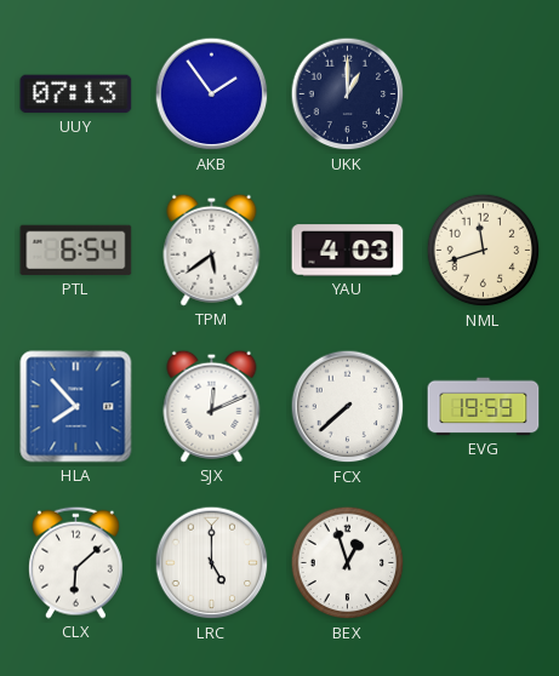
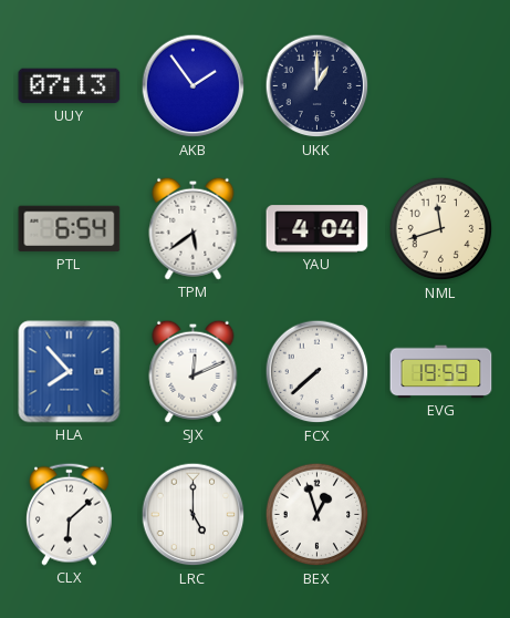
YAU: 4:03 -> 4:04 (318, 229)
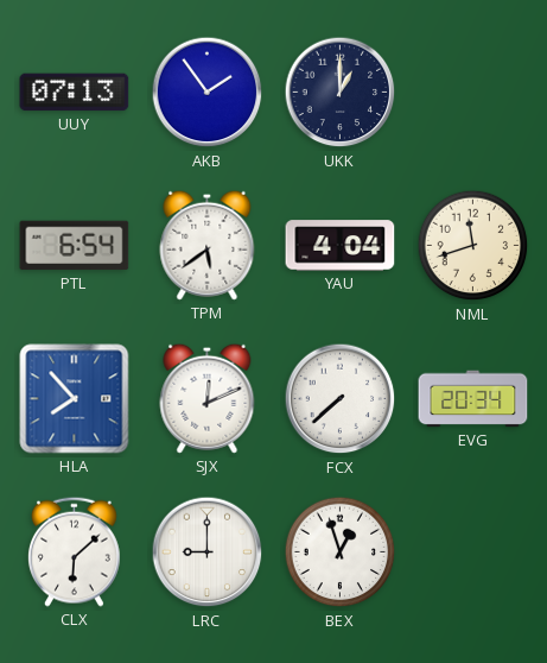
EVG: 19:59 -> 20:34 (473, 399)
LRC: 5:00 -> 9:00 (208, 552)
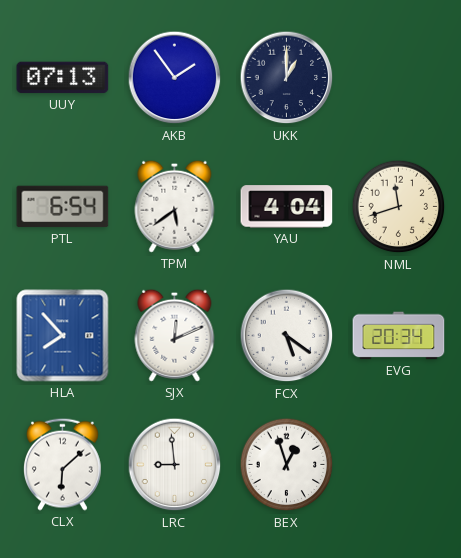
FCX: 7:38 -> 5:21 (287, 336)
LRC: 9:00 -> 8:59 (175, 465)
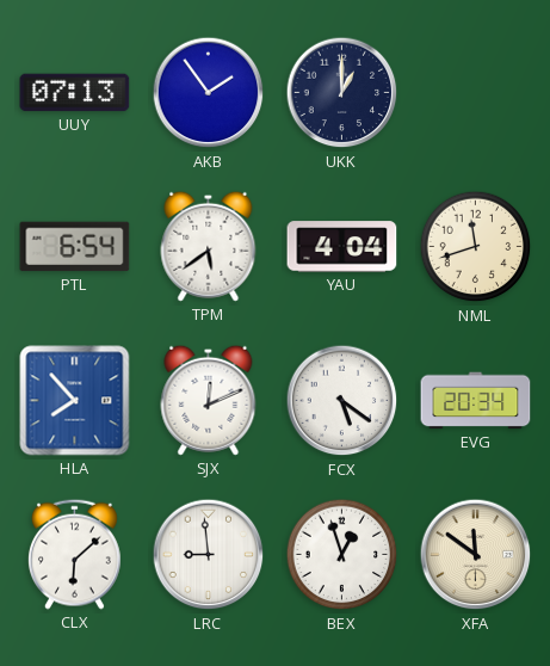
XFA: none -> 11:51 (476, 555)
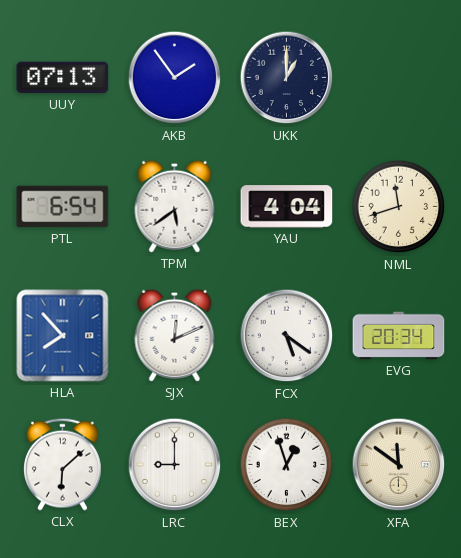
LRC: 8:59 -> 9:00 (175, 465)
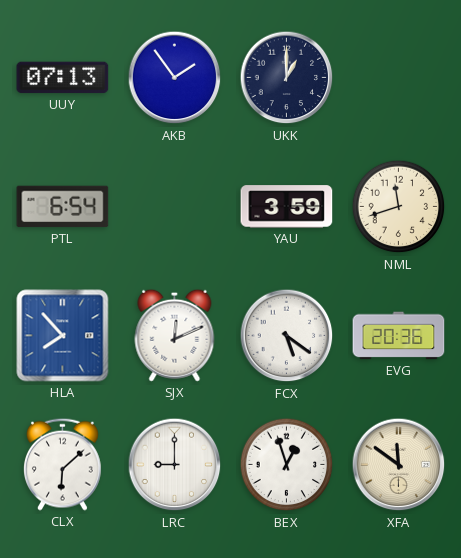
TPM: 5:39 -> none (175, 206)
YAU: 4:04 -> 3:59 (287, 207)
EVG: 20:34 -> 20:36 (399, 336)
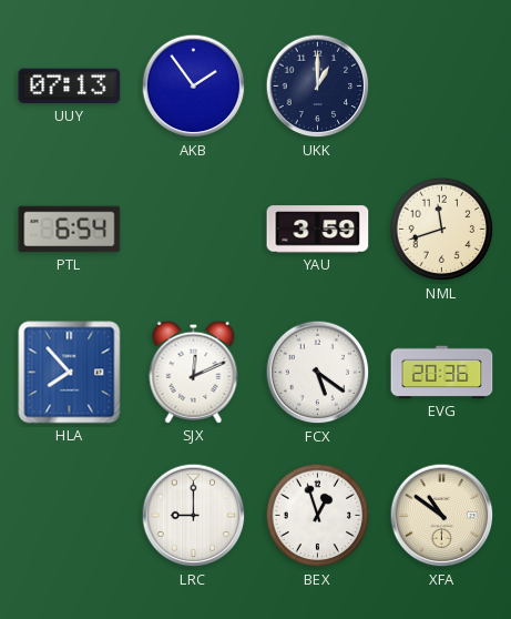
CLX: 6:08 -> none (63, 464)
XFA: 11:51 -> 10:51 (442, 516)
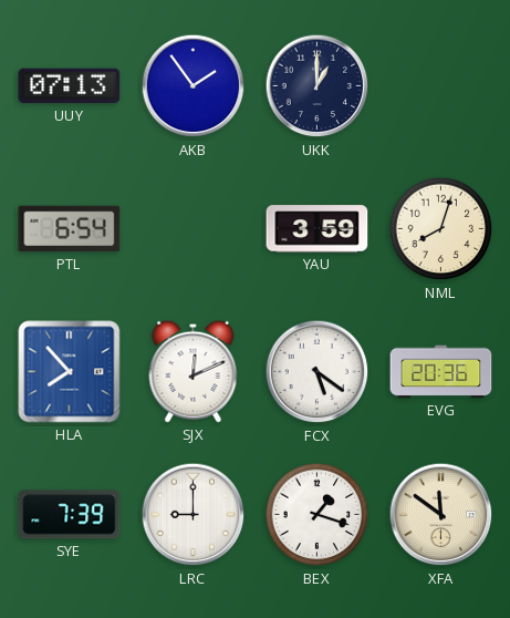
NML: 11:42 -> 8:03 (441, 229)
SYE: none -> 7:39 (70, 515)
BEX: 12:57 -> 1:18 (318, 515)
XFA: 10:51 -> 11:51 (441, 515)
